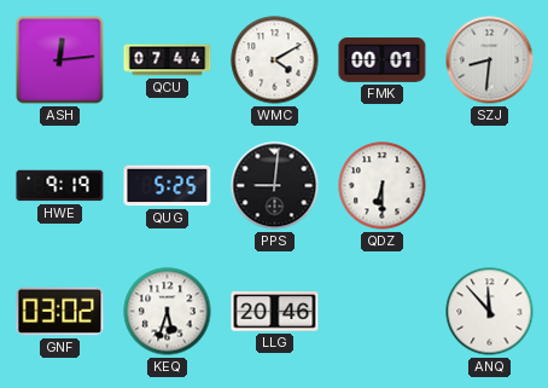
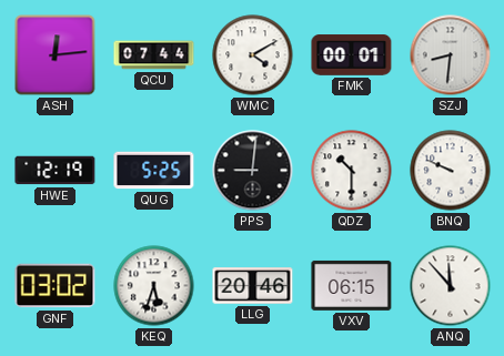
HWE: 9:19 -> 12:19 (56, 171)
QDZ: 6:30 -> 10:30 (352, 171)
BNQ: none -> 9:49 (451, 171)
VXV: none -> 06:15 (352, 285)
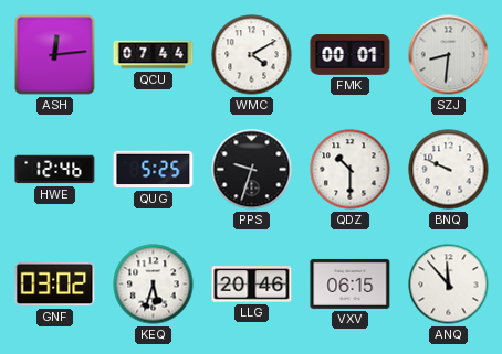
HWE: 12:19 -> 12:46 (55, 170)
PPS: 9:01 -> 9:33 (252, 170)
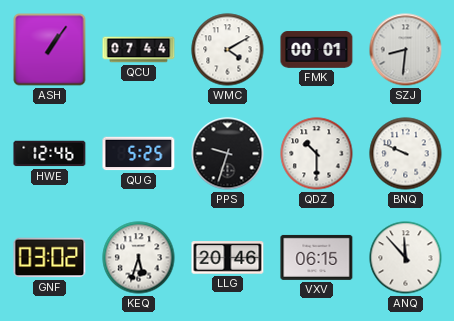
ASH: 12:14 -> 1:06 (50, 50)
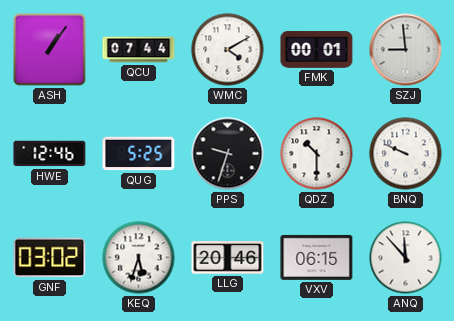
SZJ: 8:31 -> 8:59 (406, 50)
